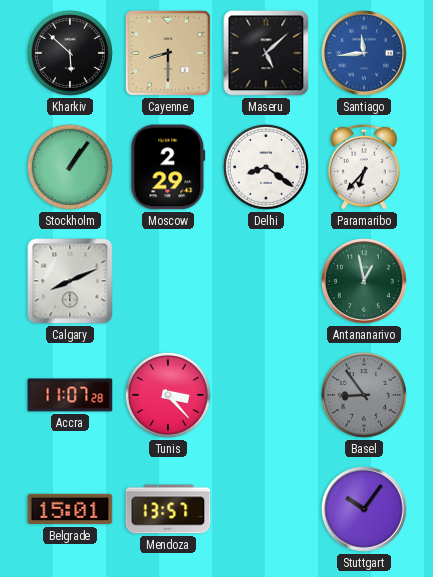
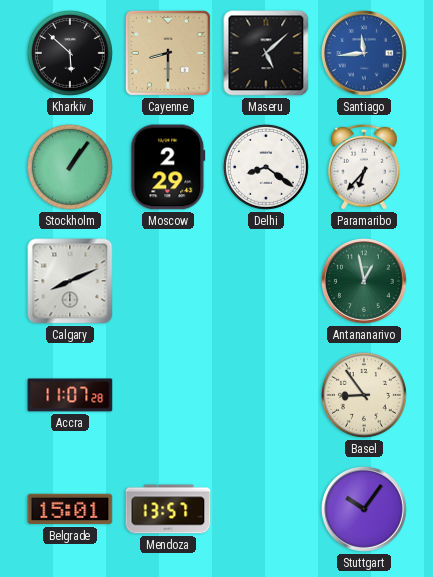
Tunis: 3:23 -> none (168, 395)
Basel dial: grey -> cream (364, 395)
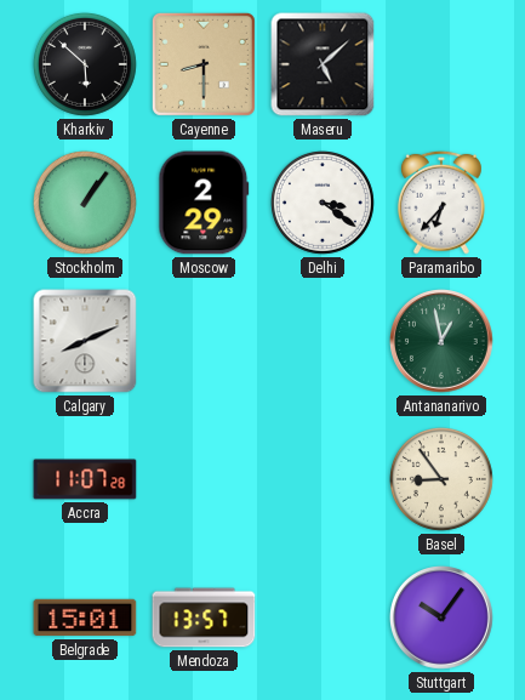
Santiago: 11:44 -> none (365, 54)
Delhi: 8:21 -> 3:21 (323, 203)
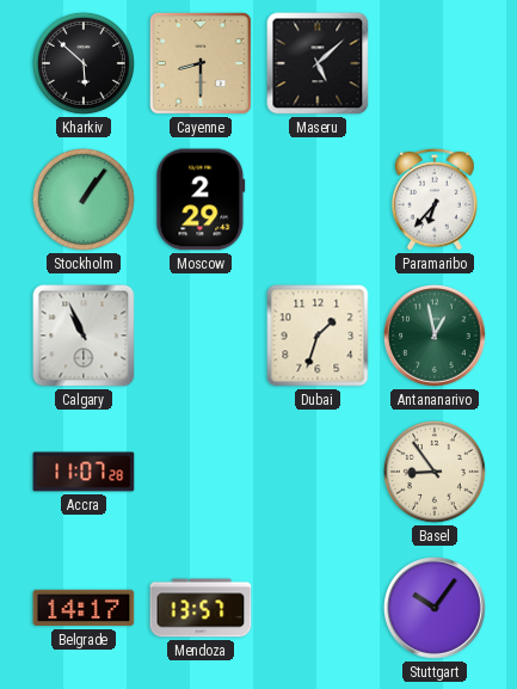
Delhi: 3:21 -> none (323, 203)
Calgary: 8:11 -> 10:56 (84, 336)
Dubai: none -> 1:33 (318, 336)
Belgrade: 15:01 -> 14:17 (84, 608)
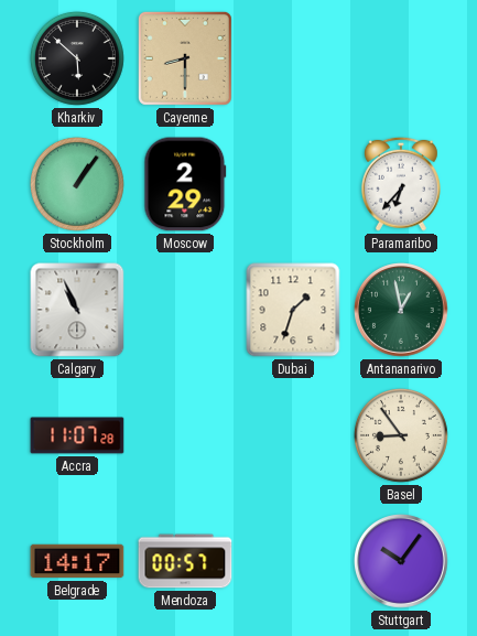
Maseru: 5:08 -> none (318, 63)
Mendoza: 13:57 -> 00:57 (185, 561)
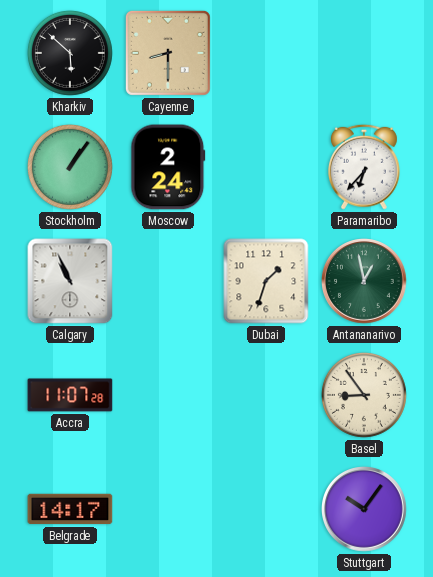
Moscow: 2:29 -> 2:24 (168, 167)
Mendoza: 00:57 -> none (185, 561)
